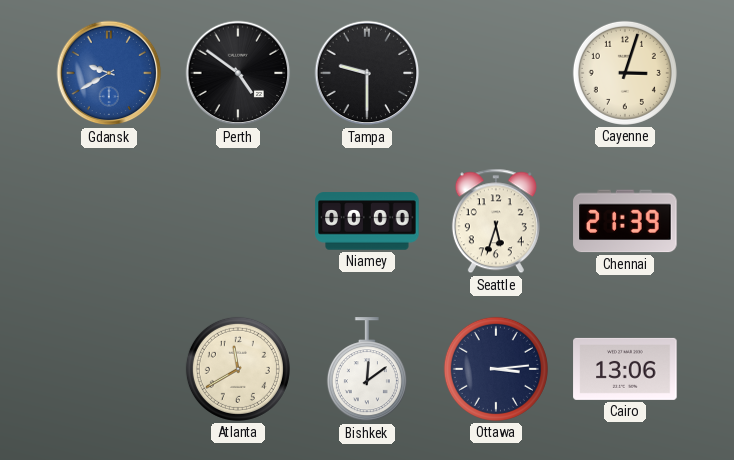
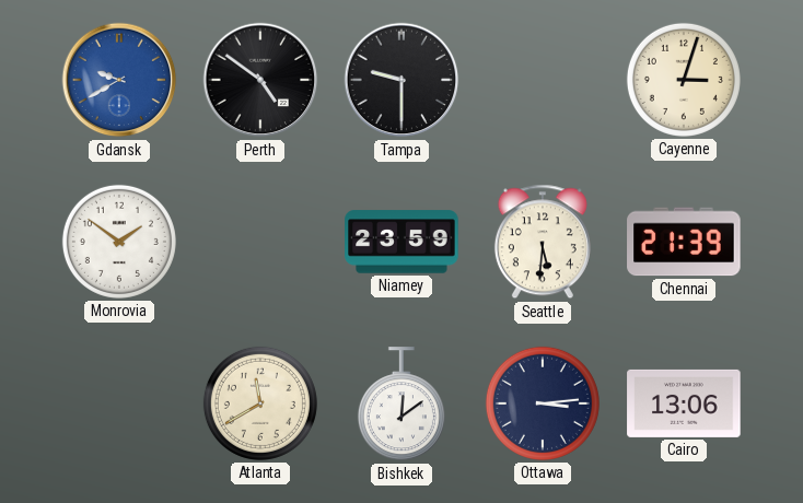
Monrovia: none -> 1:51 (119, 242)
Niamey: 00:00 -> 23:59 (401, 242)
Seattle: 5:33 -> 5:31 (543, 242)
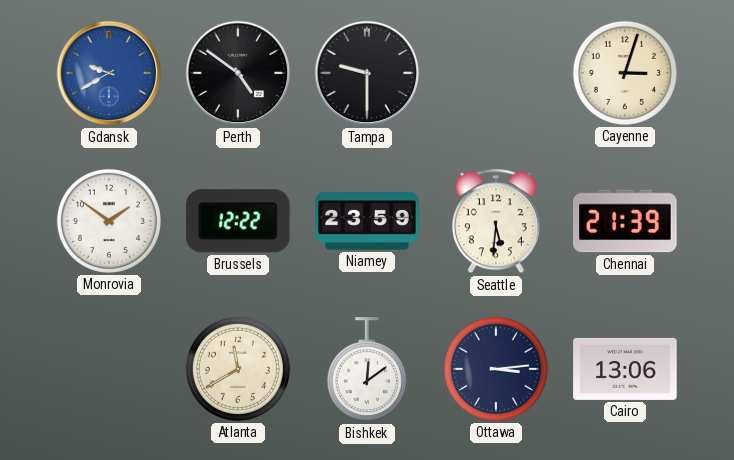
Brussels: none -> 12:22 (239, 221)
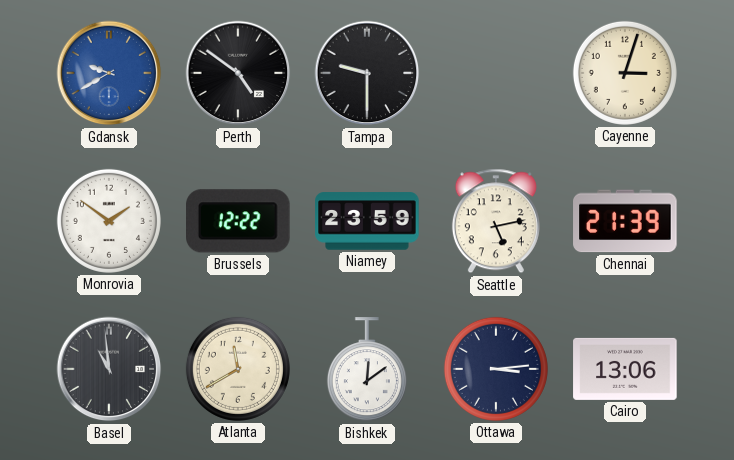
Seattle: 5:31 -> 5:13 (496, 221)
Basel: none -> 10:59 (109, 369)
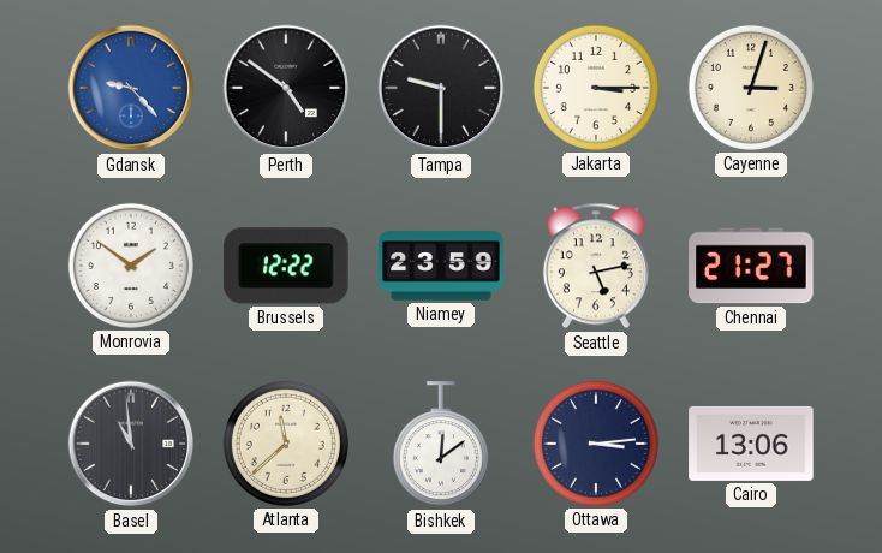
Gdansk: 9:40 -> 9:23 (131, 88)
Jakarta: none -> 3:15 (596, 88)
Chennai: 21:39 -> 21:27 (751, 266)
Atlanta: 11:40 -> 11:38 (286, 444)
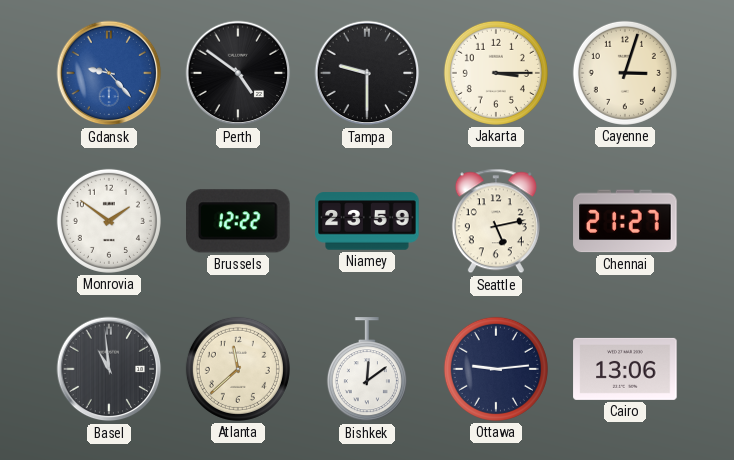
Ottawa: 3:14 -> 9:14 (496, 369)
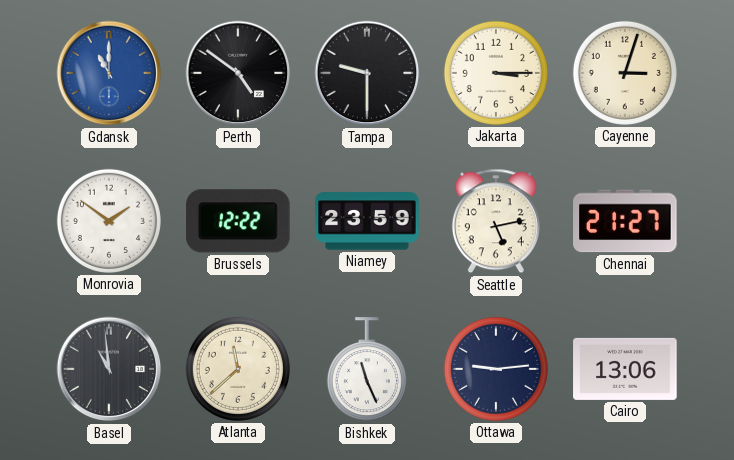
Gdansk: 9:23 -> 11:00 (109, 73)
Bishkek: 12:09 -> 11:26 (367, 370)
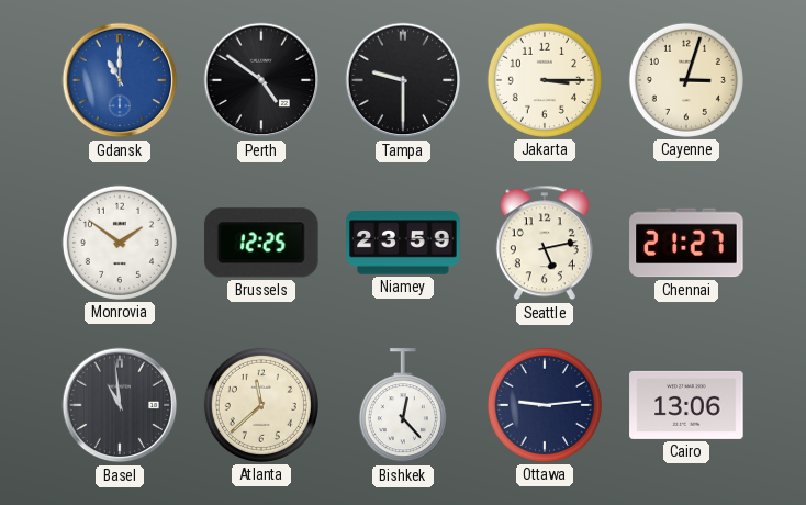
Brussels: 12:22 -> 12:25 (262, 243)
Bishkek: 11:26 -> 12:23 (403, 406)
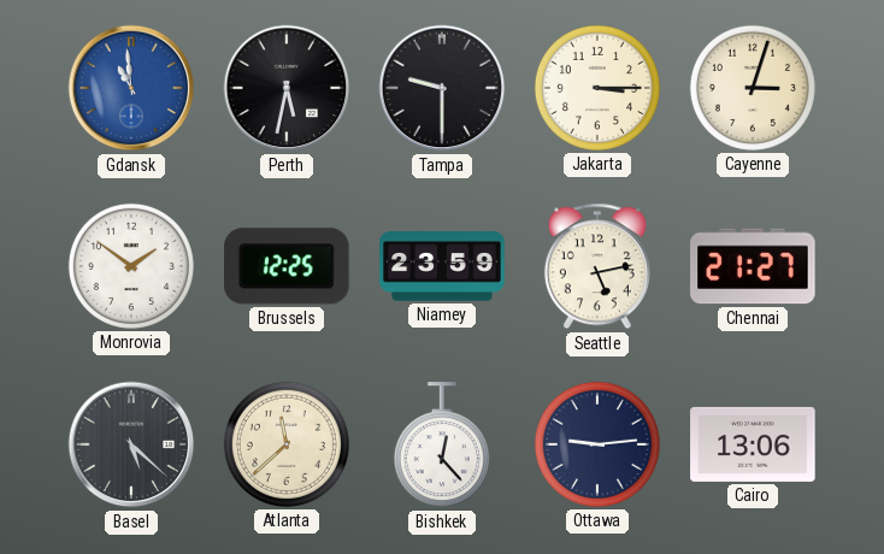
Gdansk: 11:00 -> 10:59 (131, 88)
Perth: 4:51 -> 5:32 (287, 88)
Basel: 10:59 -> 5:22 (131, 444)
